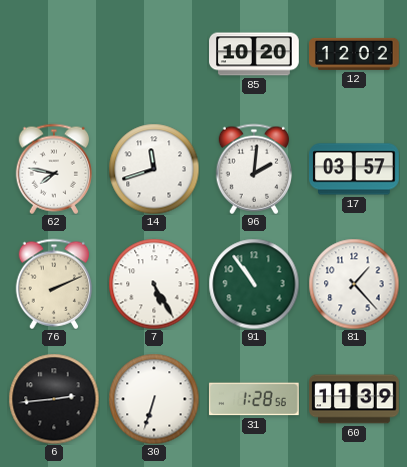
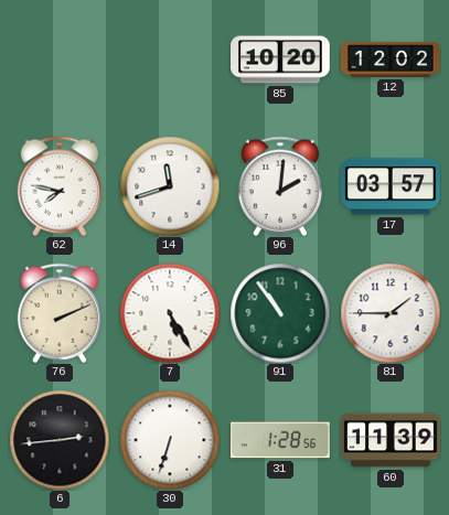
81: 1:23 -> 1:45 (391, 313)
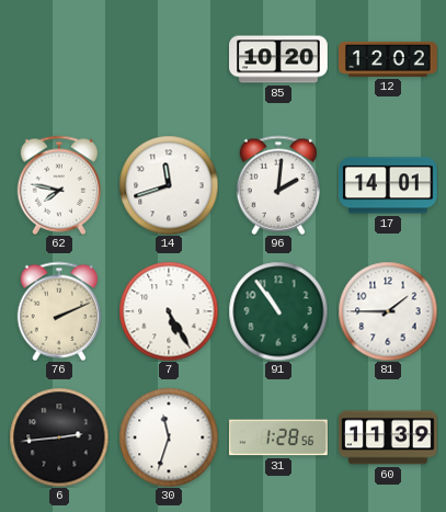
17: 03:57 -> 14:01 (389, 185)
30: 6:33 -> 11:33 (169, 437)
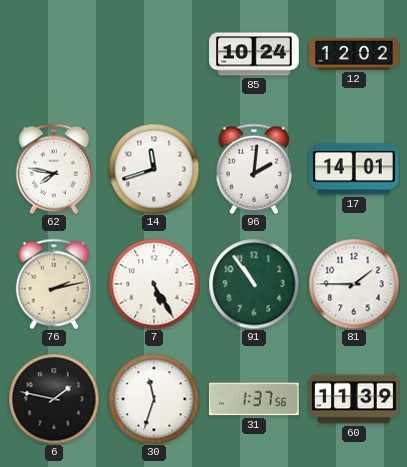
85: 10:20 -> 10:24 (254, 54)
76: 2:11 -> 2:13 (54, 284)
6: 2:44 -> 1:47 (54, 399)
31: 1:28 -> 1:37 (254, 399)
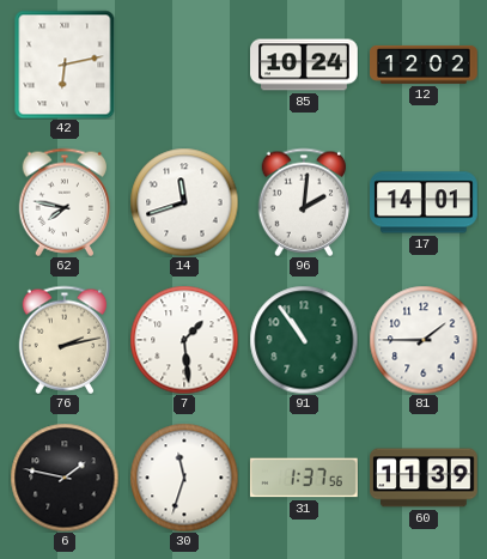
42: none -> 6:13 (65, 65)
7: 5:25 -> 1:29 (184, 340)
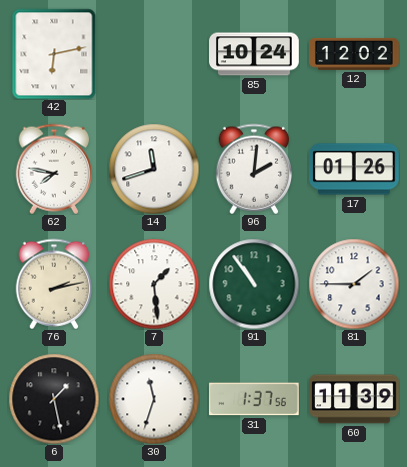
17: 14:01 -> 01:26 (355, 169)
6: 1:47 -> 1:28 (54, 399)
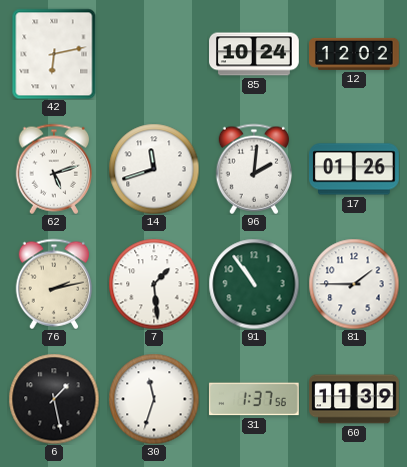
62: 7:47 -> 5:12 (54, 169)
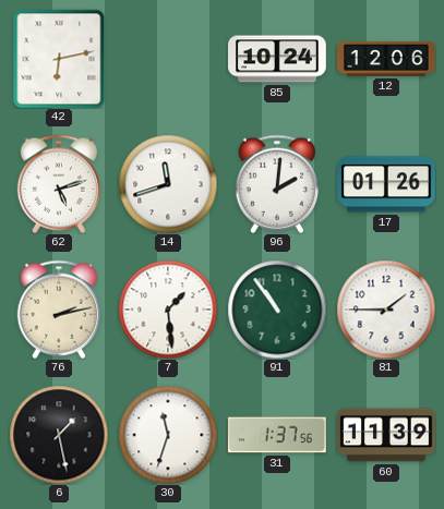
12: 12:02 -> 12:06 (387, 59)
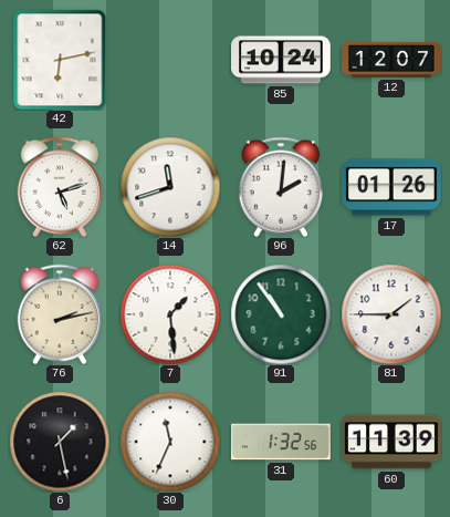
12: 12:06 -> 12:07 (393, 60)
30: 11:33 -> 11:34 (170, 442)
31: 1:37 -> 1:32 (281, 442)
